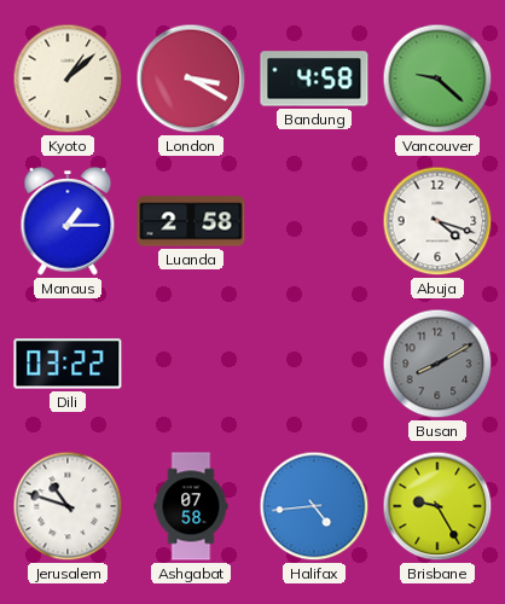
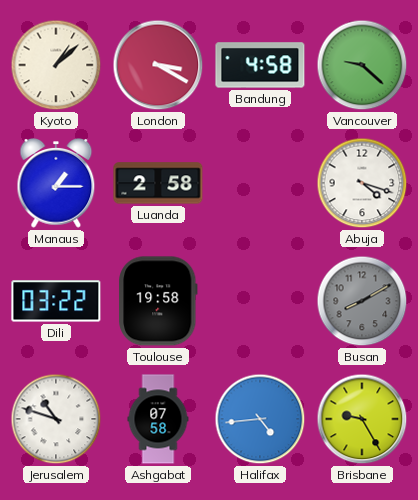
Toulouse: none -> 19:58 (158, 301)
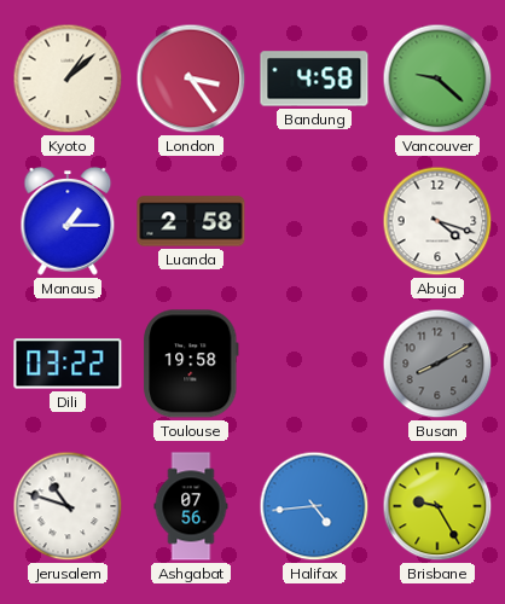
London: 3:20 -> 3:24 (191, 79)
Ashgabat: 07:58 -> 07:56 (191, 506)
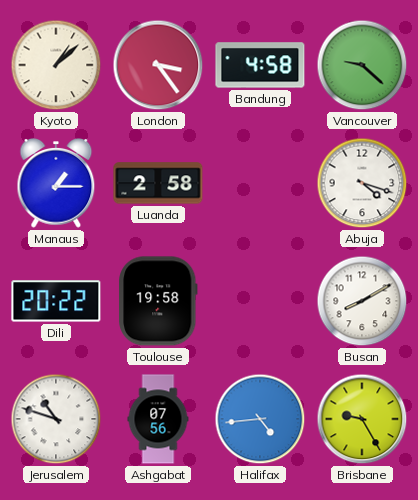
Dili: 03:22 -> 20:22 (56, 301)
Busan dial: grey -> white (362, 301)
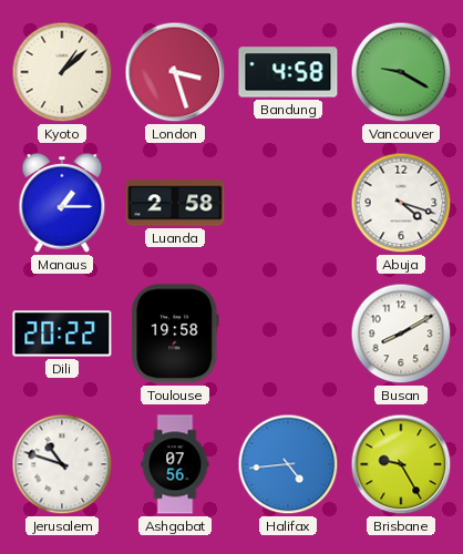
London: 3:24 -> 3:27 (175, 72)
Vancouver: 9:22 -> 9:20 (401, 72)
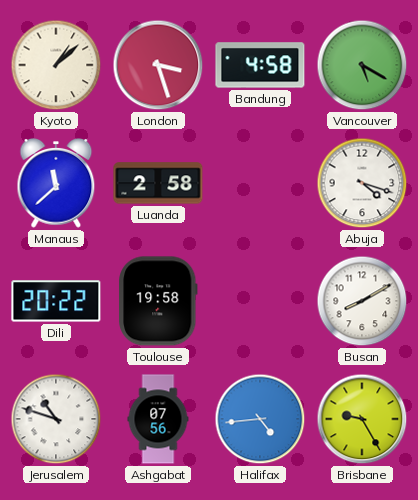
Vancouver: 9:20 -> 5:20 (362, 65)
Manaus: 1:15 -> 11:38 (56, 183)
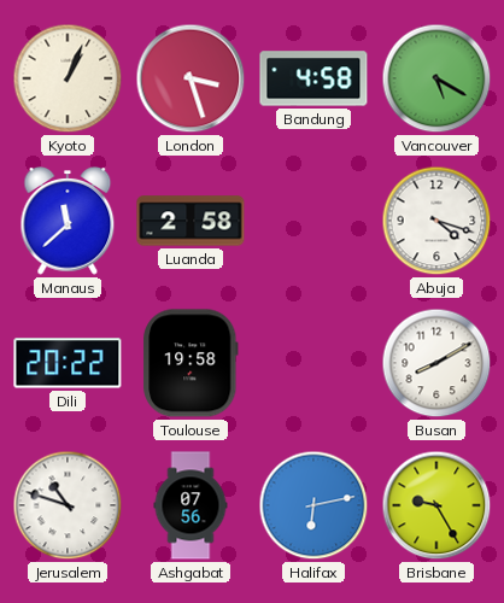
Kyoto: 1:08 -> 1:04 (68, 78)
Halifax: 4:44 -> 6:13 (313, 505)
